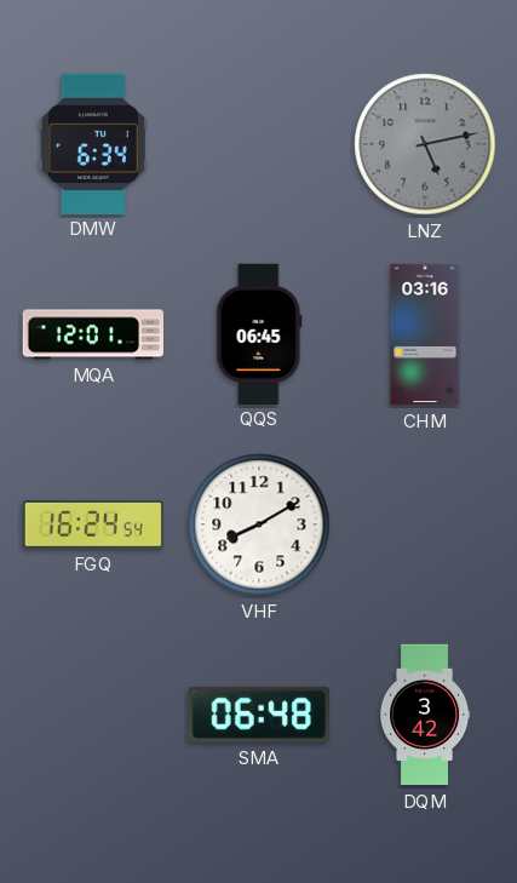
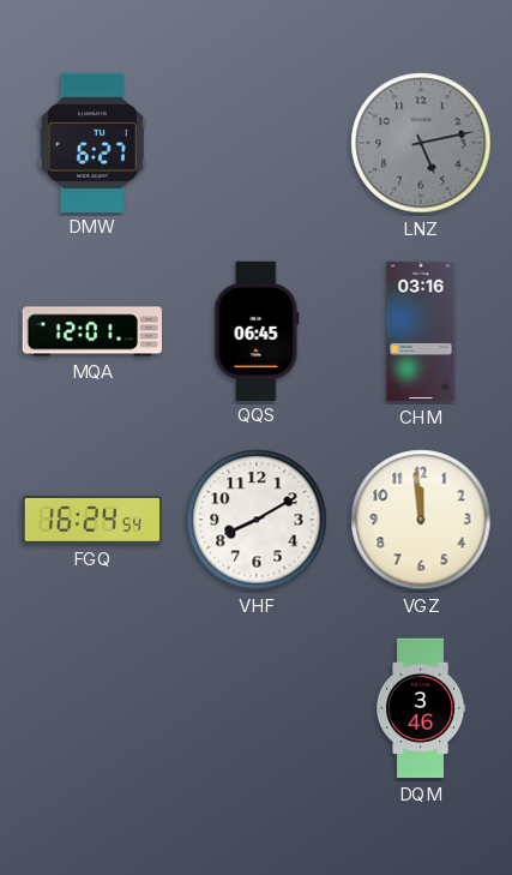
DMW: 6:34 -> 6:27 (92, 142)
VGZ: none -> 11:59 (421, 520)
SMA: 06:48 -> none (259, 715)
DQM: 3:42 -> 3:46 (421, 708)
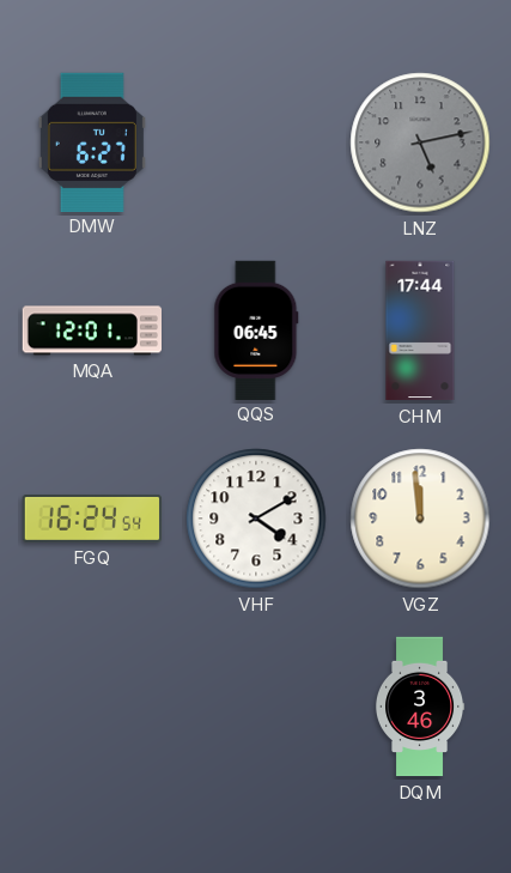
CHM: 03:16 -> 17:44 (420, 331)
VHF: 8:10 -> 4:10 (256, 519)
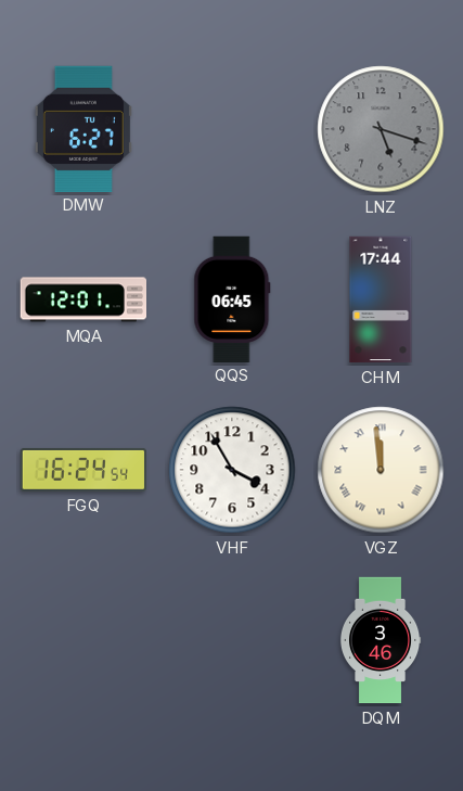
LNZ: 5:13 -> 5:18 (381, 129)
VHF: 4:10 -> 3:55 (232, 470)
VGZ numerals: Arabic -> Roman (381, 470)
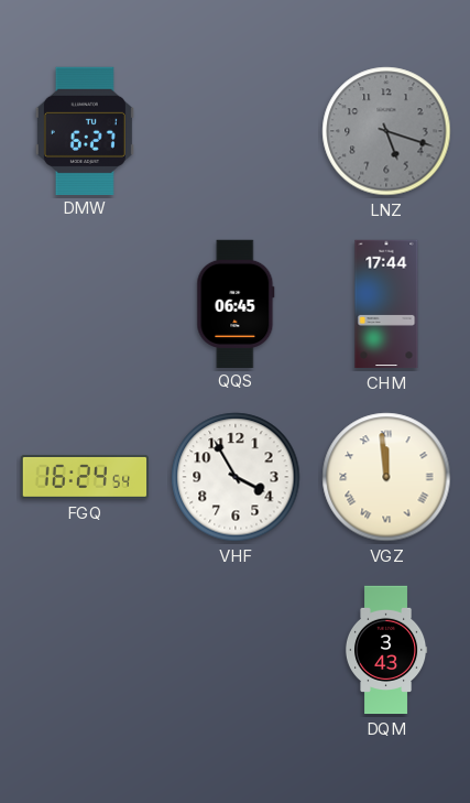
MQA: 12:01 -> none (82, 299)
DQM: 3:46 -> 3:43 (386, 650)
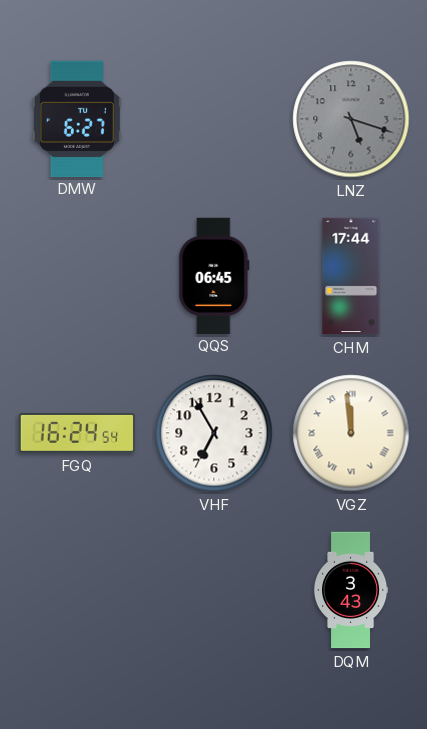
VHF: 3:55 -> 6:55 (214, 433)
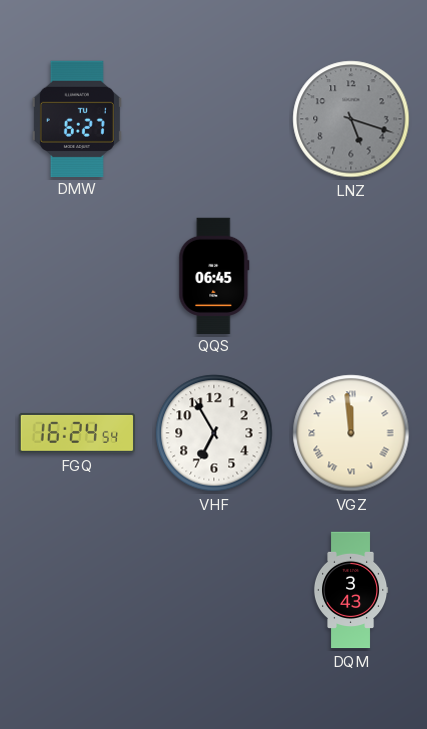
CHM: 17:44 -> none (351, 276)
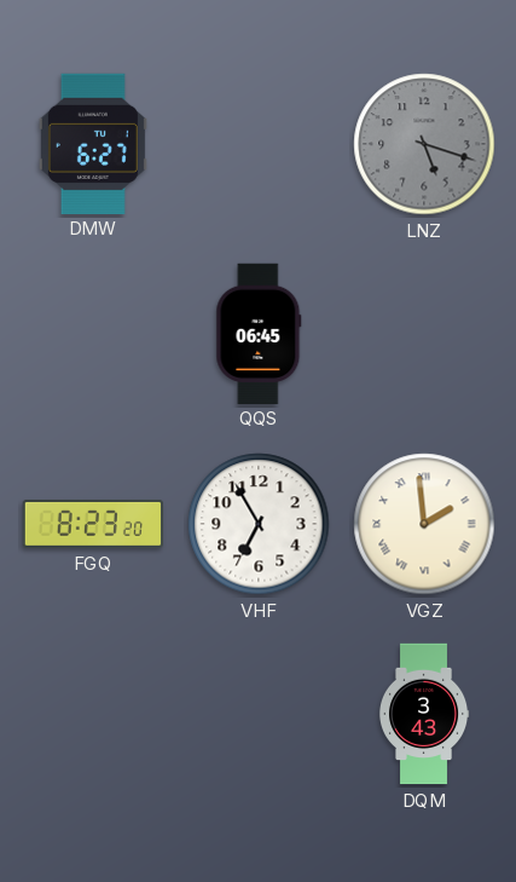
FGQ: 16:24 -> 8:23 (92, 524)
VGZ: 11:59 -> 1:59 (424, 524)
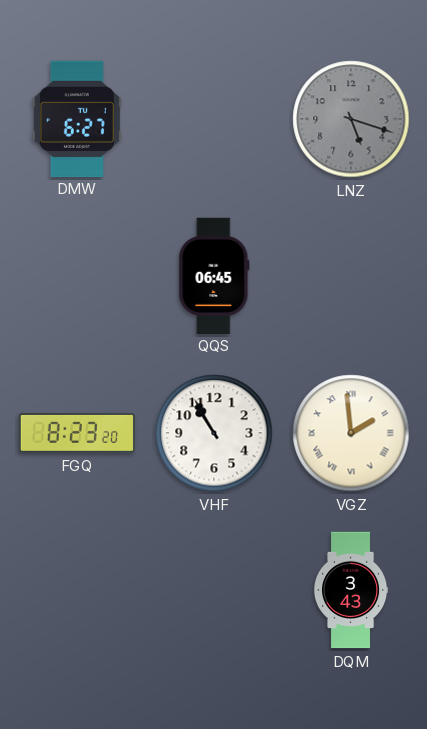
VHF: 6:55 -> 10:55 (214, 433)
